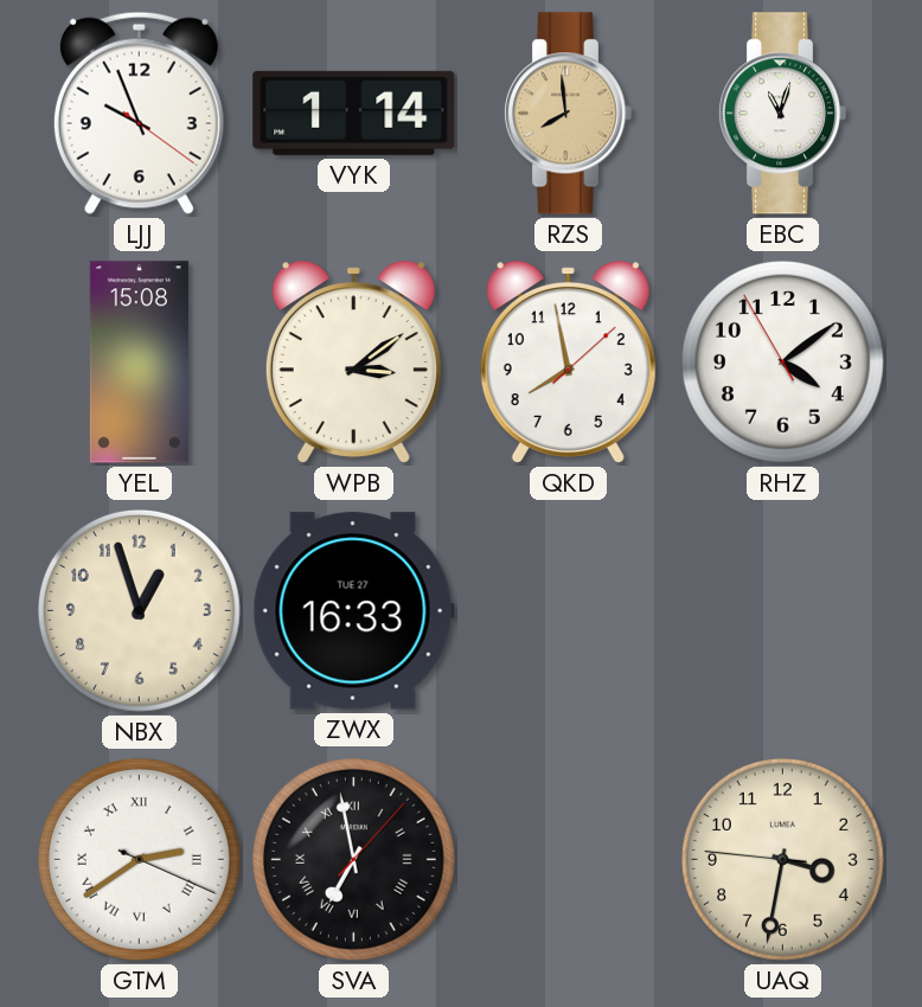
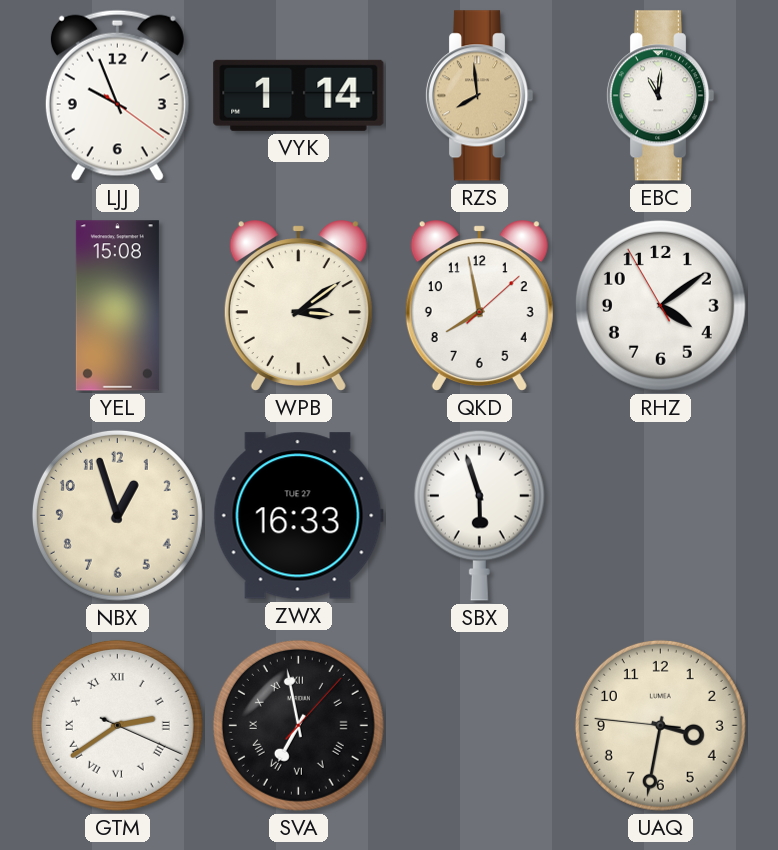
EBC: 11:03 -> 11:01 (660, 96)
SBX: none -> 5:57 (479, 515)
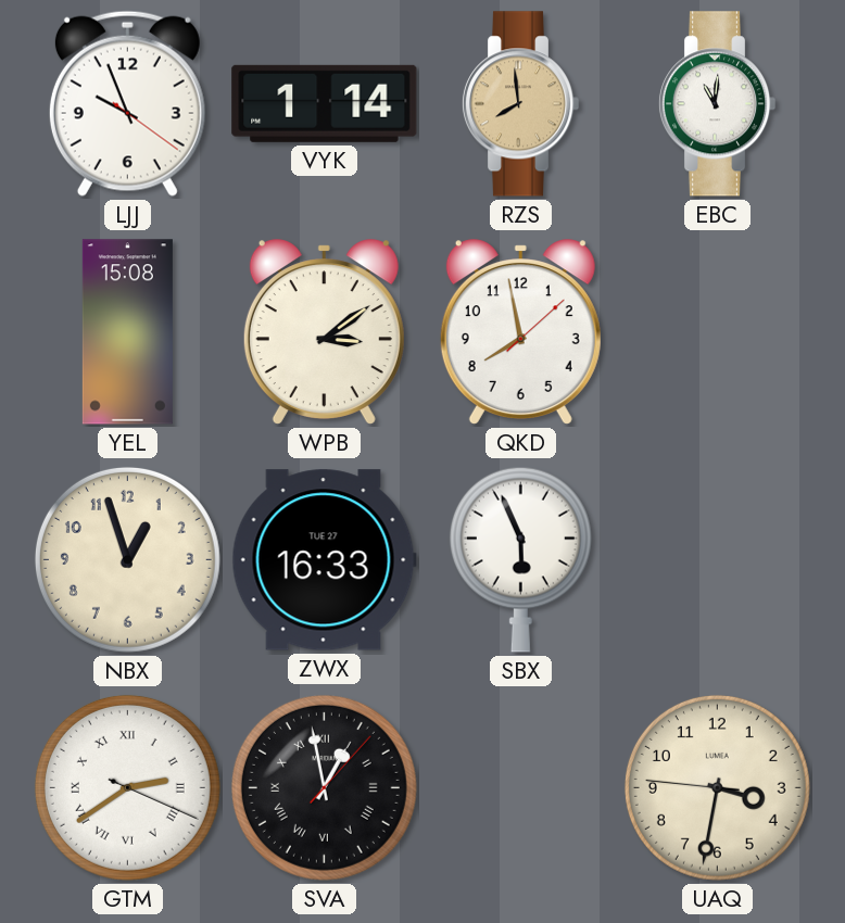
RHZ: 4:08 -> none (660, 305)
SBX: 5:57 -> 5:56 (520, 559)
SVA: 6:58 -> 12:58 (324, 787)
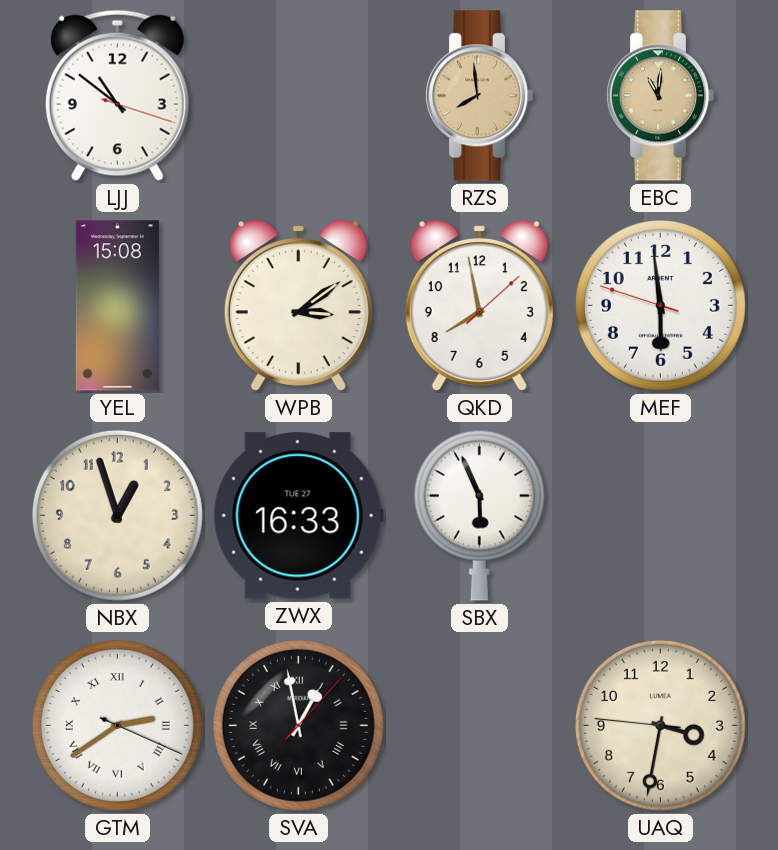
LJJ: 9:56 -> 10:51 (117, 95)
VYK: 1:14 -> none (325, 103)
EBC dial: white -> champagne (660, 96)
MEF: none -> 5:58 (660, 305)
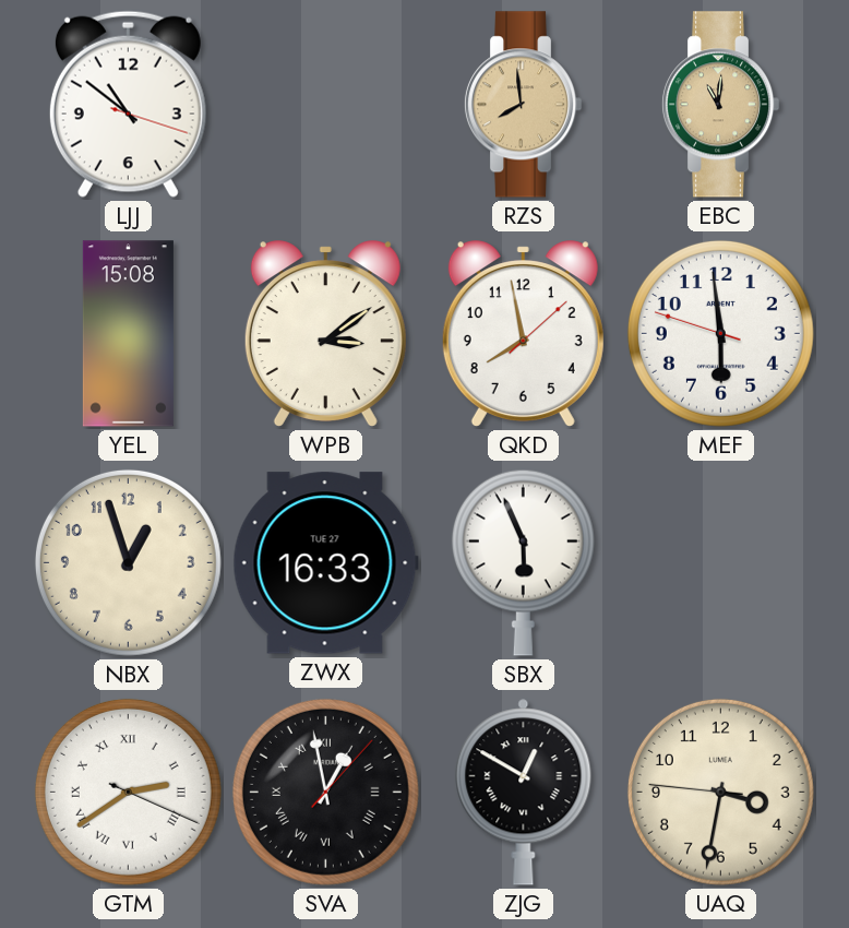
ZJG: none -> 12:50 (524, 793)
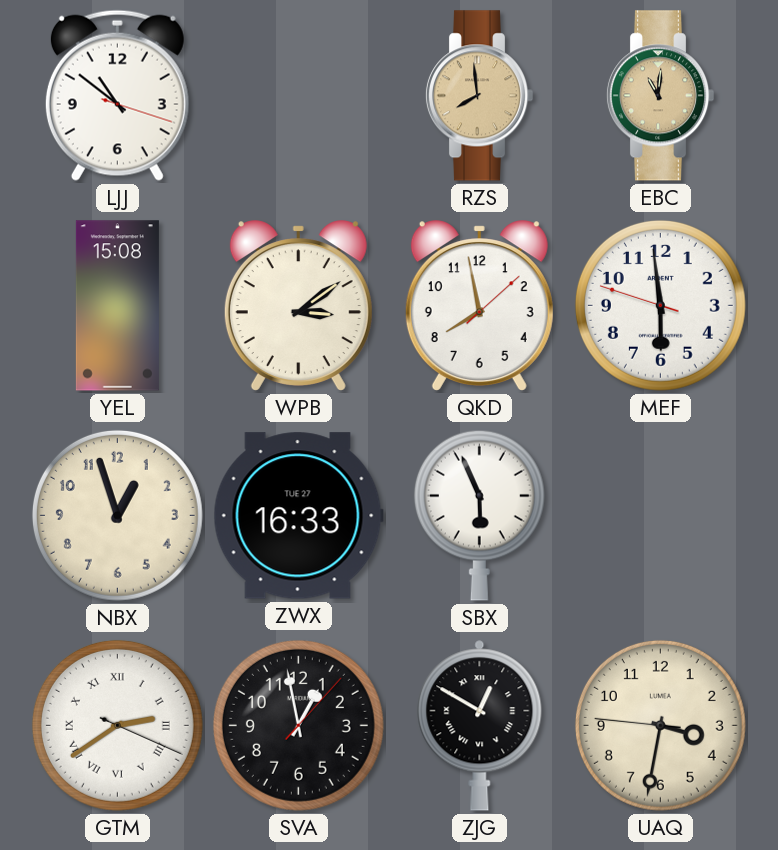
SVA numerals: Roman -> Arabic (298, 725)
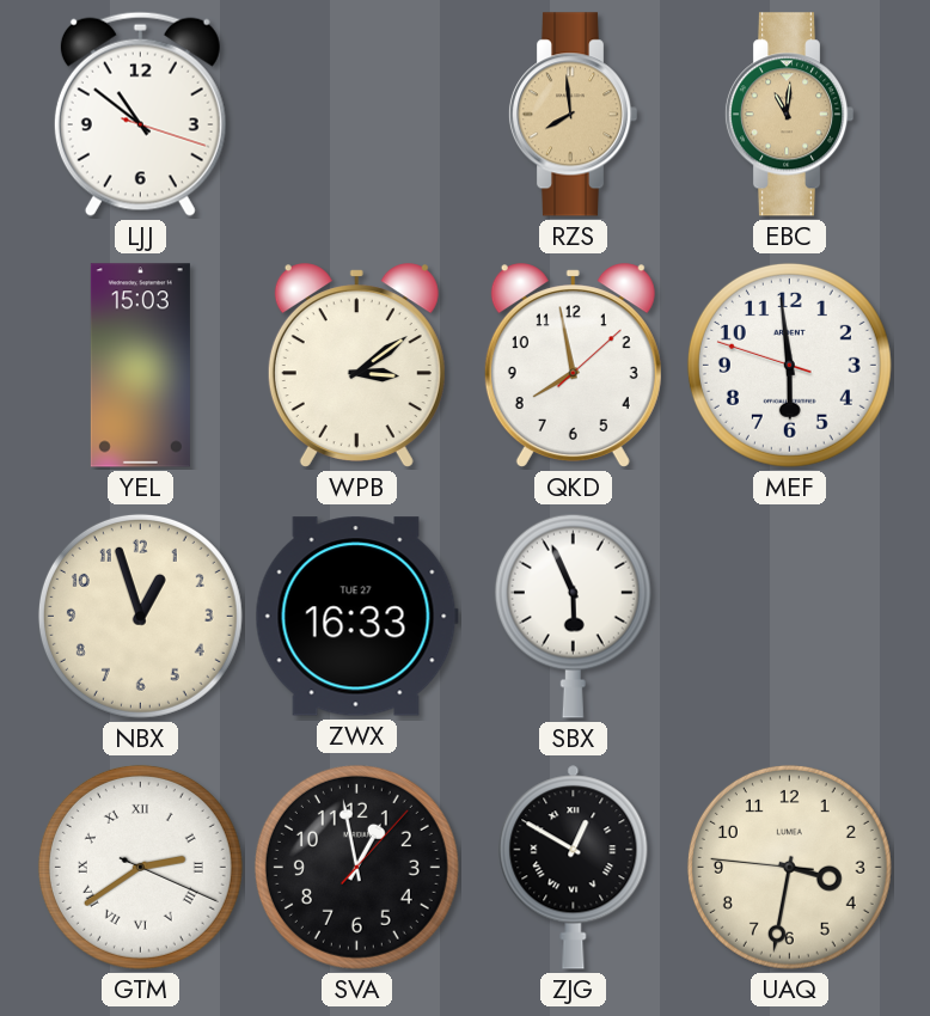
YEL: 15:08 -> 15:03 (140, 366)
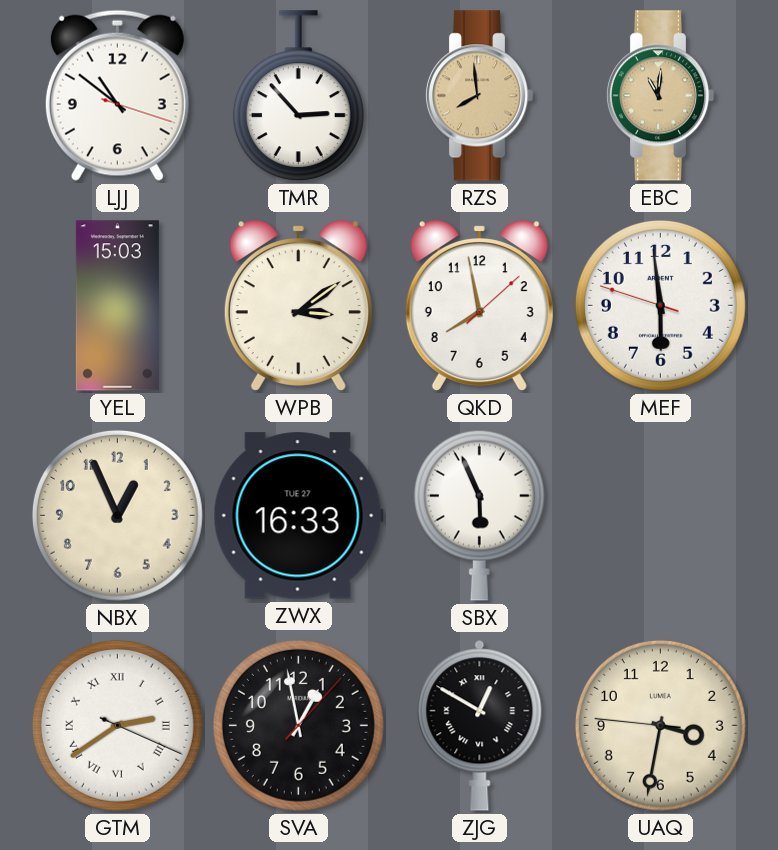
TMR: none -> 2:53 (298, 96)
NBX: 12:57 -> 12:56 (117, 515)
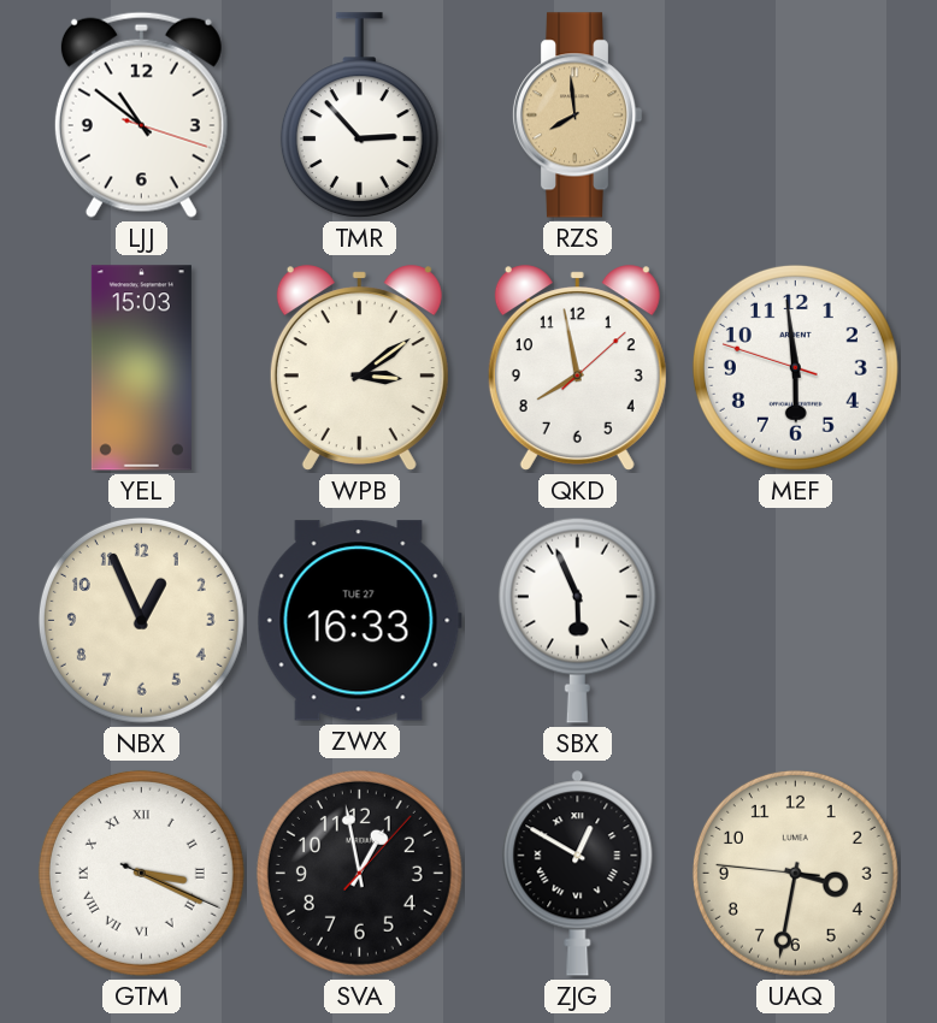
EBC: 11:01 -> none (660, 96)
GTM: 2:39 -> 3:19 (141, 873)
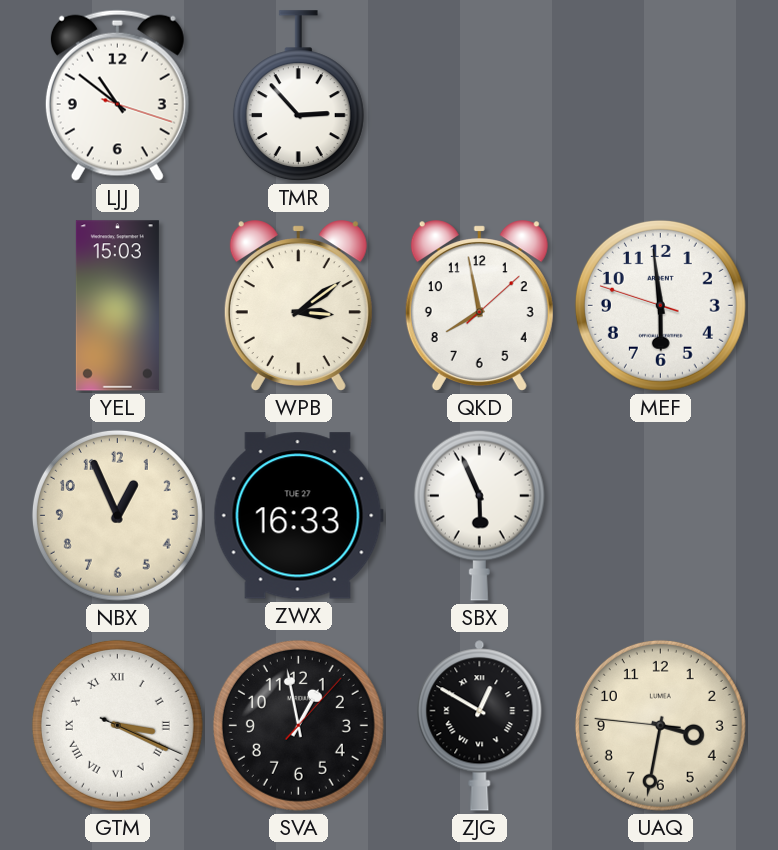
RZS: 7:59 -> none (577, 116)
